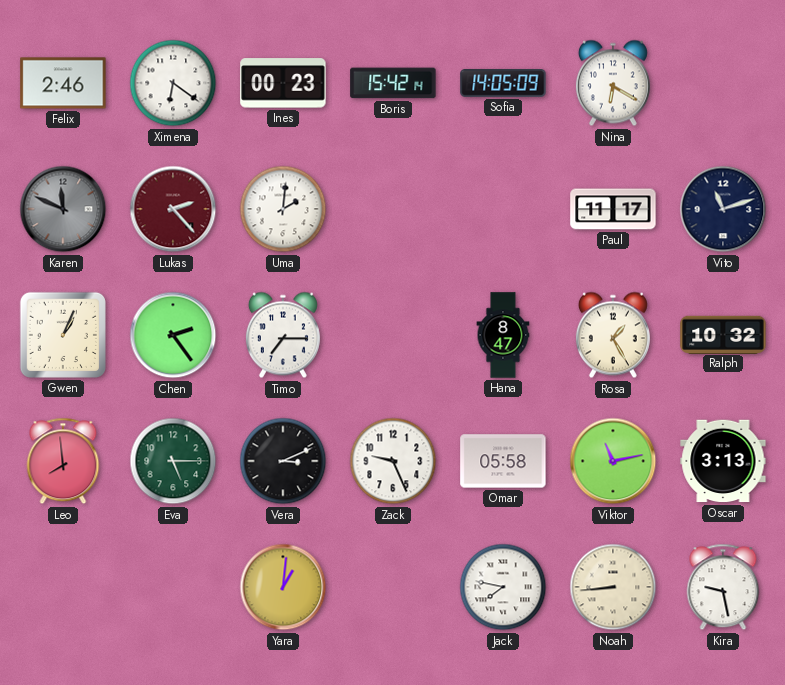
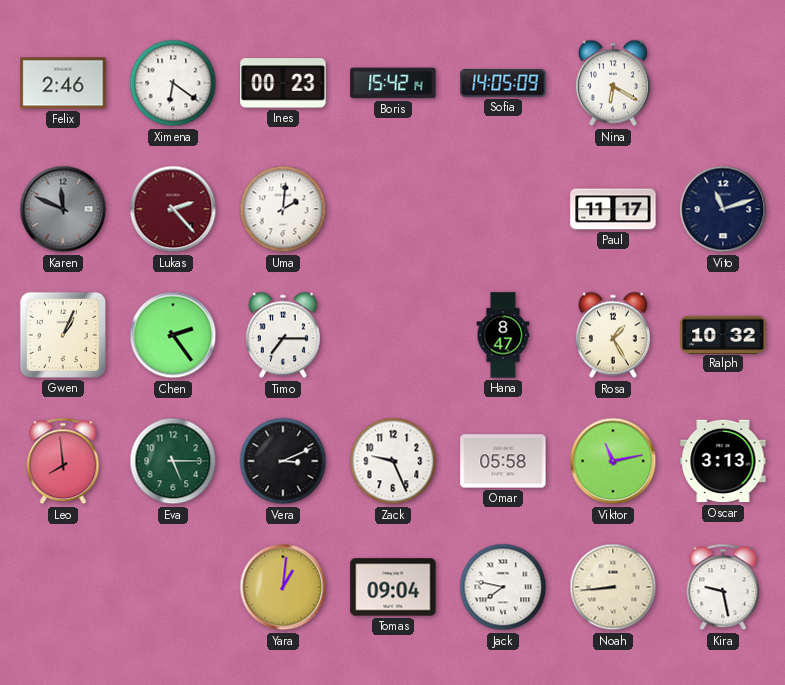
Tomas: none -> 09:04 (393, 587)
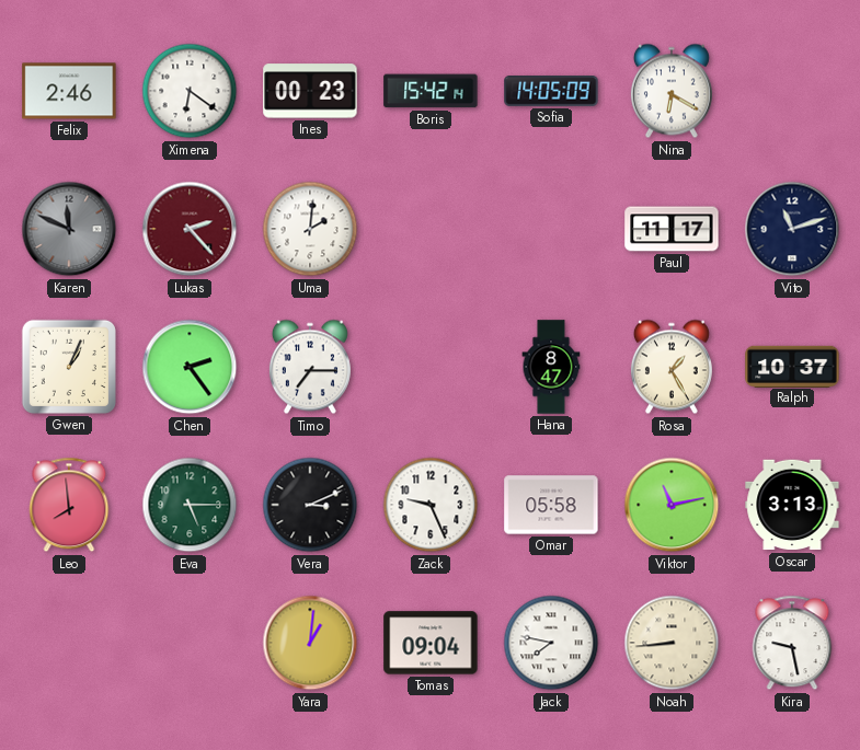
Ralph: 10:32 -> 10:37 (792, 366)
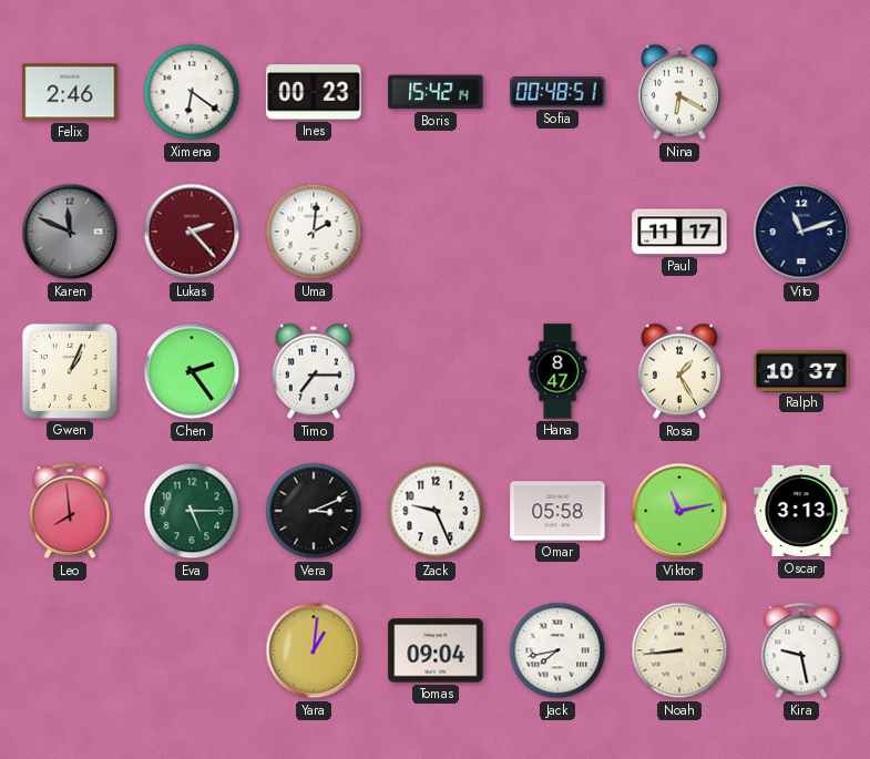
Sofia: 14:05 -> 00:48 (557, 93)
Jack: 7:47 -> 7:43 (557, 650)
